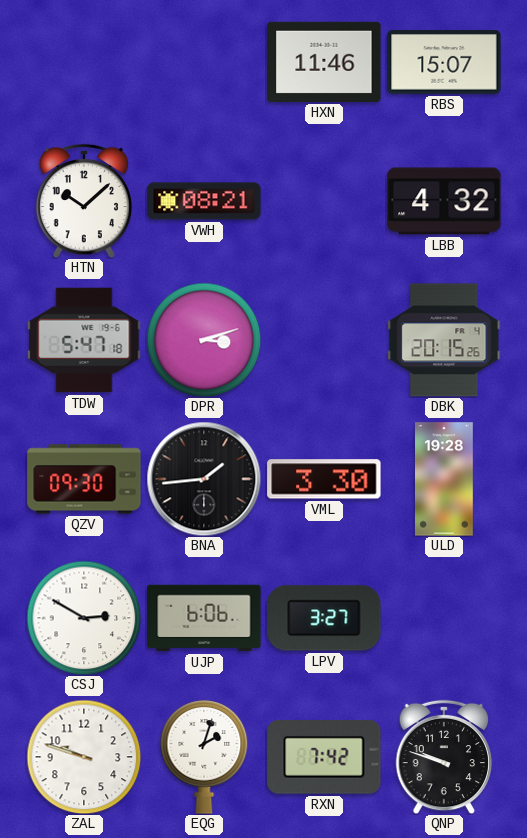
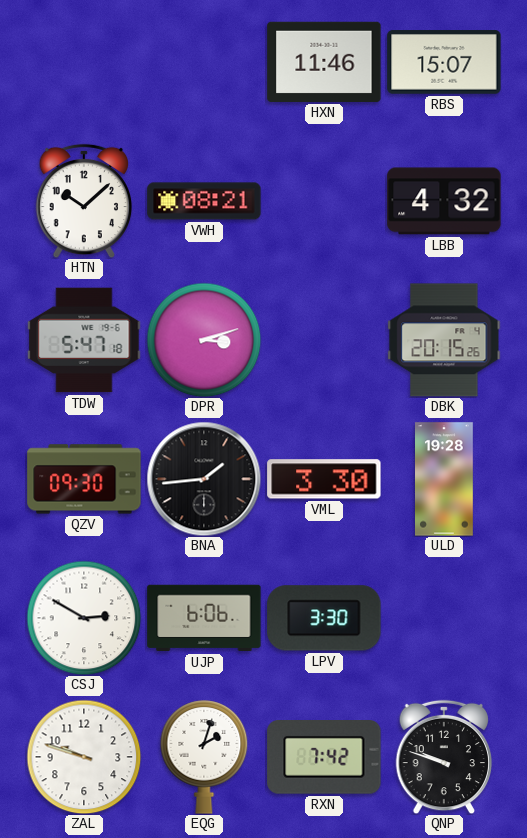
LPV: 3:27 -> 3:30 (324, 618)
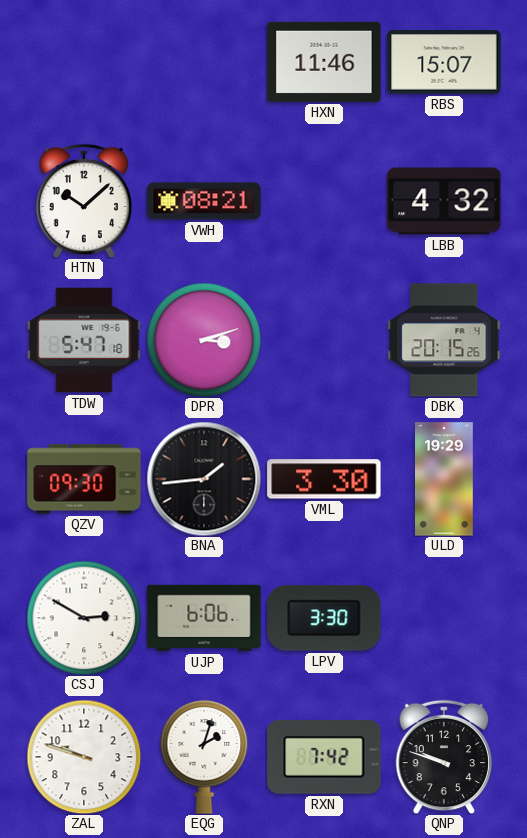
ULD: 19:28 -> 19:29 (445, 479)
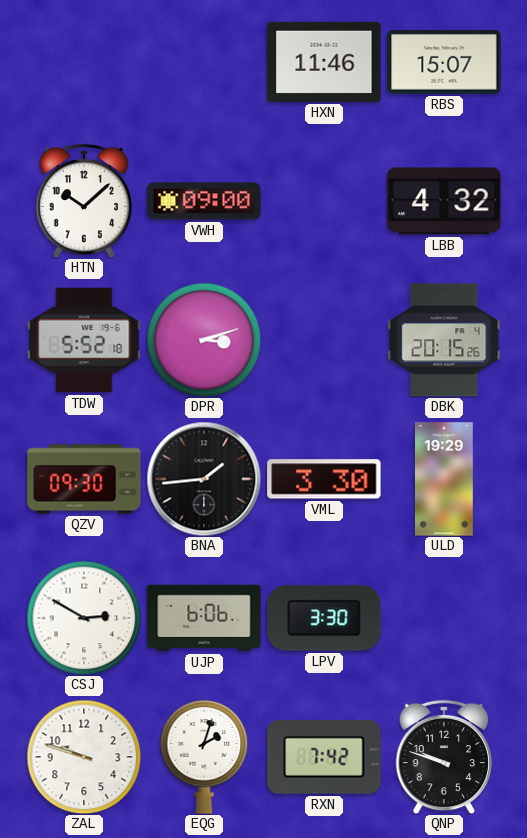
VWH: 08:21 -> 09:00 (204, 201)
TDW: 5:47 -> 5:52 (84, 340)
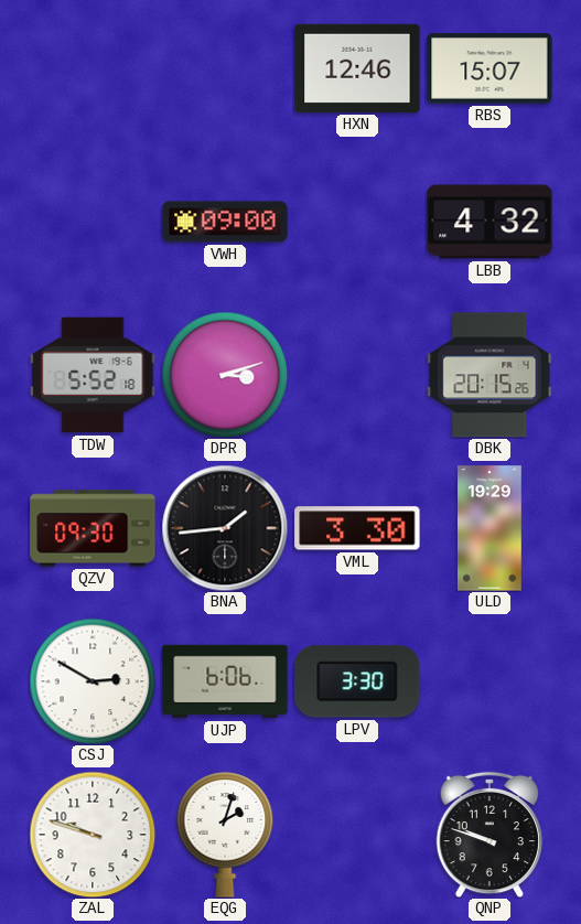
HXN: 11:46 -> 12:46 (357, 68)
HTN: 10:08 -> none (84, 201)
RXN: 7:42 -> none (324, 758)
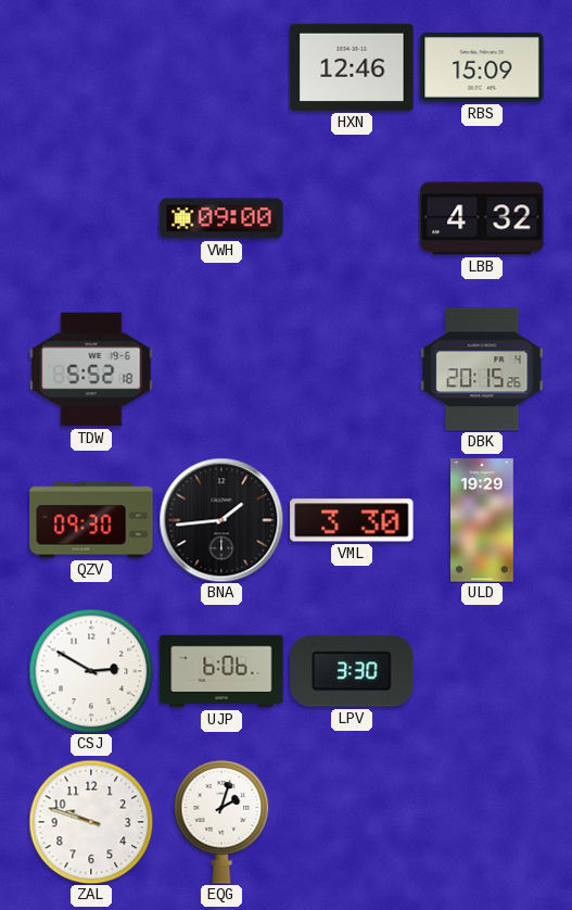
RBS: 15:07 -> 15:09 (482, 67)
DPR: 3:12 -> none (225, 375)
QNP: 9:48 -> none (489, 835)
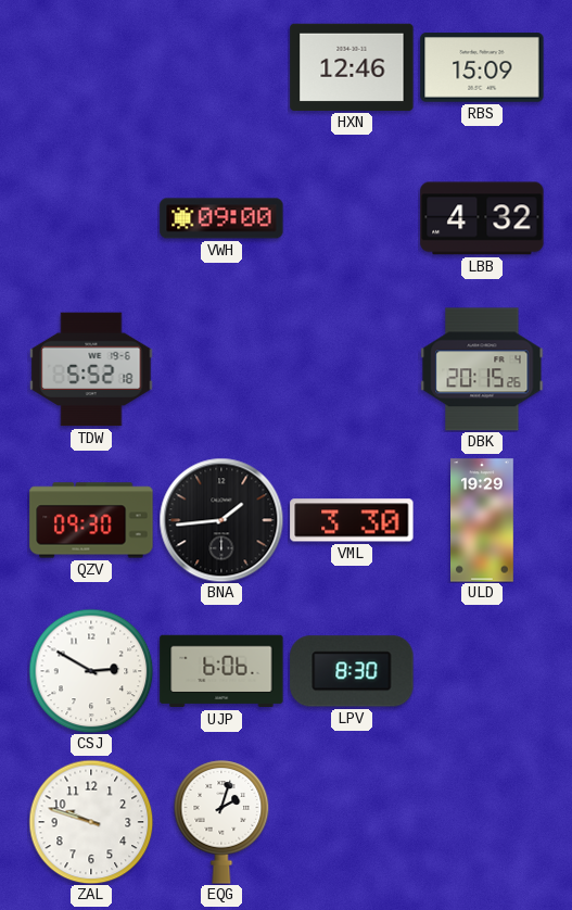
LPV: 3:30 -> 8:30 (352, 671)
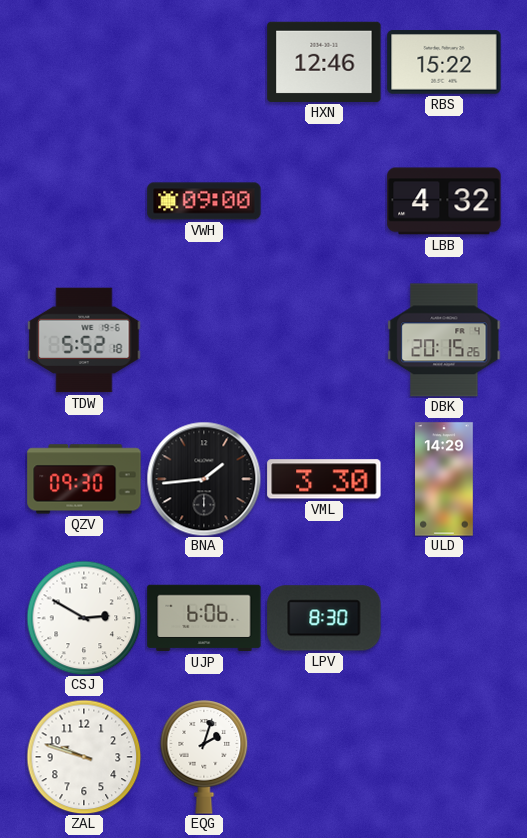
RBS: 15:09 -> 15:22 (444, 62)
ULD: 19:29 -> 14:29 (445, 479)
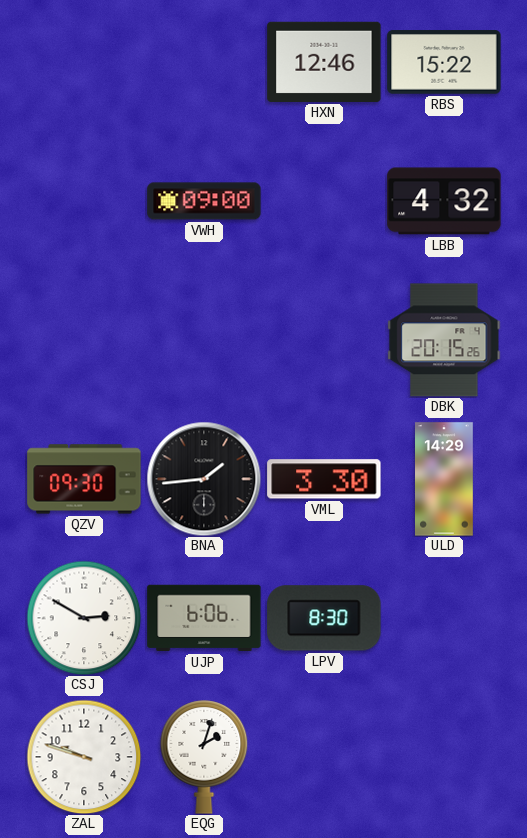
TDW: 5:52 -> none (84, 340)
